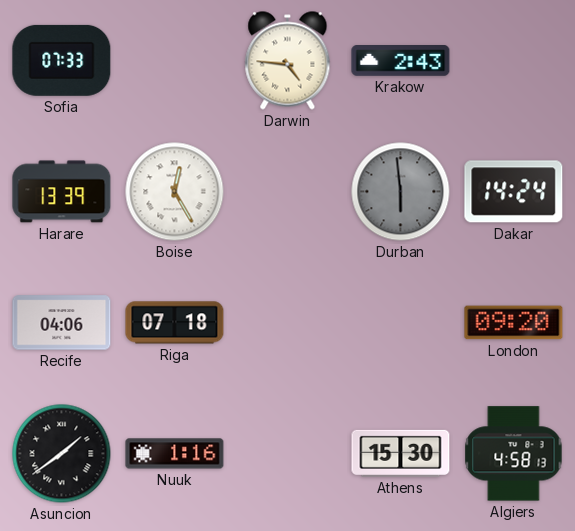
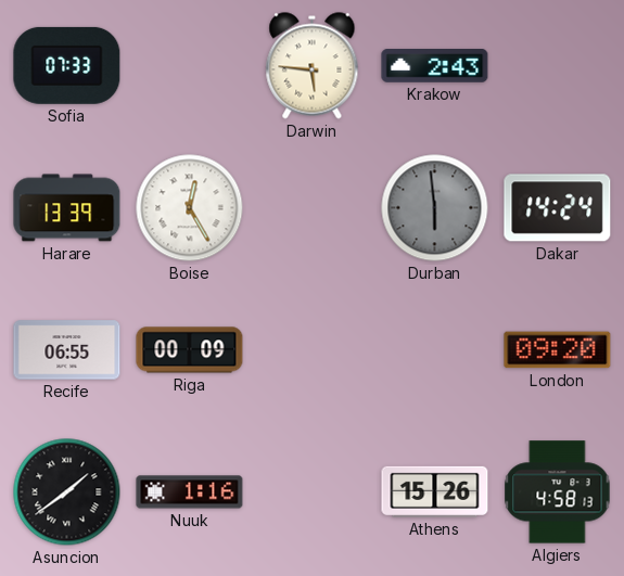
Darwin: 4:46 -> 5:46 (313, 66)
Recife: 04:06 -> 06:55 (67, 350)
Riga: 07:18 -> 00:09 (190, 350)
Athens: 15:30 -> 15:26 (435, 491)
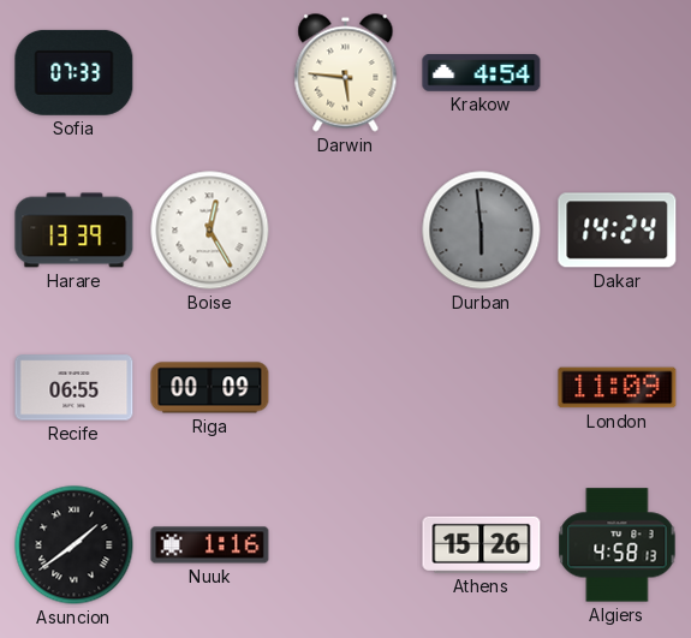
Krakow: 2:43 -> 4:54 (482, 73)
London: 09:20 -> 11:09 (618, 388)
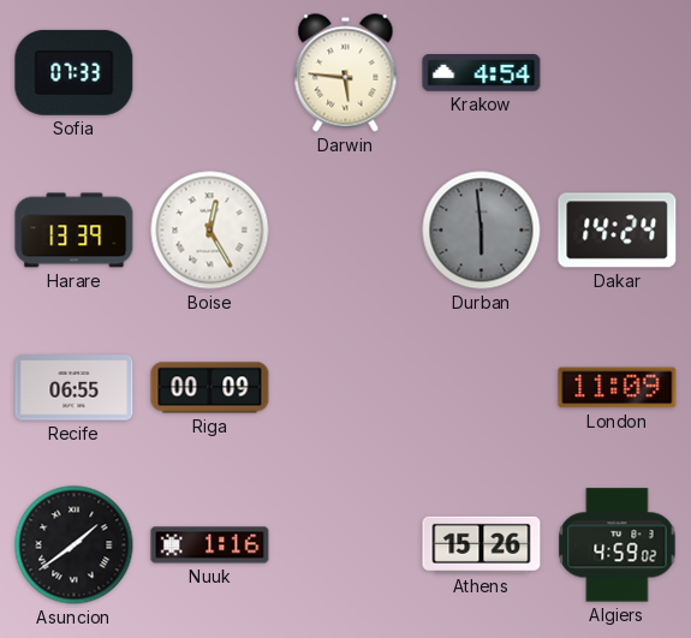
Algiers: 4:58 -> 4:59 (618, 545)
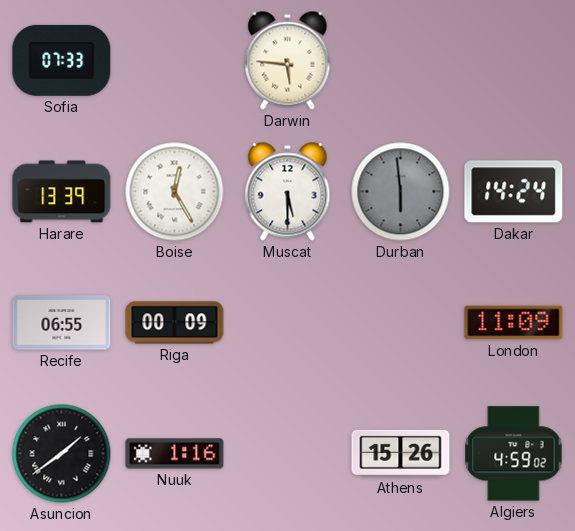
Krakow: 4:54 -> none (482, 73)
Muscat: none -> 5:30 (288, 192)
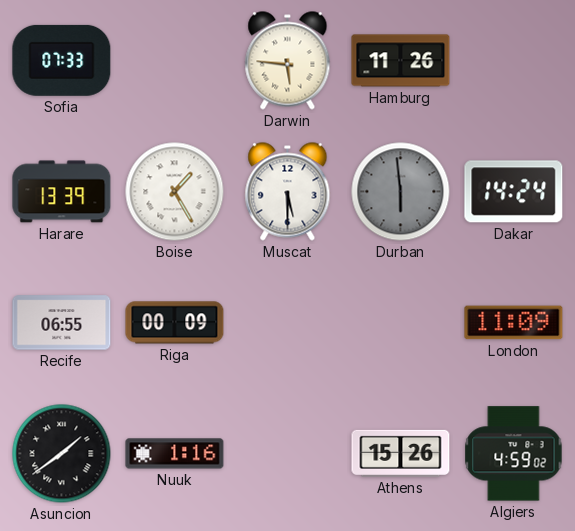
Hamburg: none -> 11:26 (401, 61)
Boise: 12:25 -> 1:25 (175, 192)
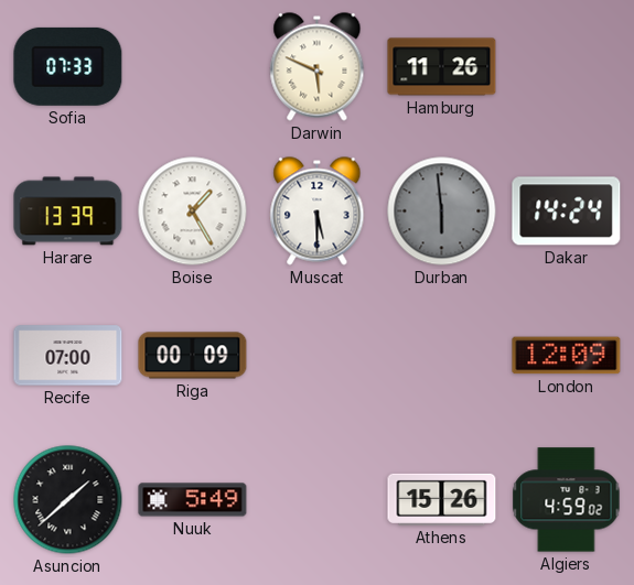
Darwin: 5:46 -> 5:49 (318, 67)
Recife: 06:55 -> 07:00 (68, 356)
London: 11:09 -> 12:09 (567, 356)
Asuncion: 1:39 -> 1:38 (68, 500)
Nuuk: 1:16 -> 5:49 (193, 500)
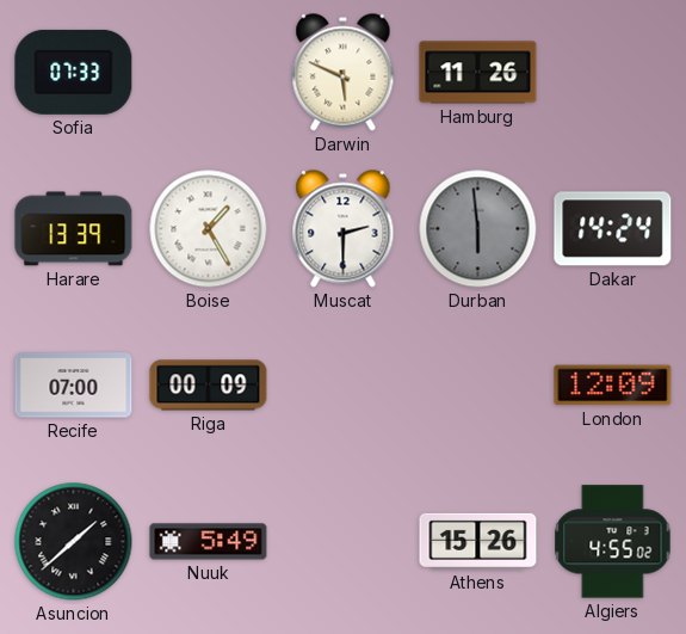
Muscat: 5:30 -> 2:30 (344, 229)
Algiers: 4:59 -> 4:55 (613, 542)
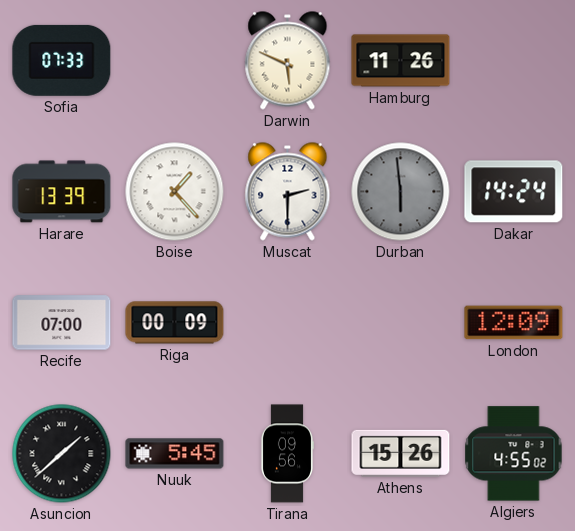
Boise: 1:25 -> 1:23 (175, 192)
Nuuk: 5:49 -> 5:45 (175, 454)
Tirana: none -> 09:56 (286, 454)
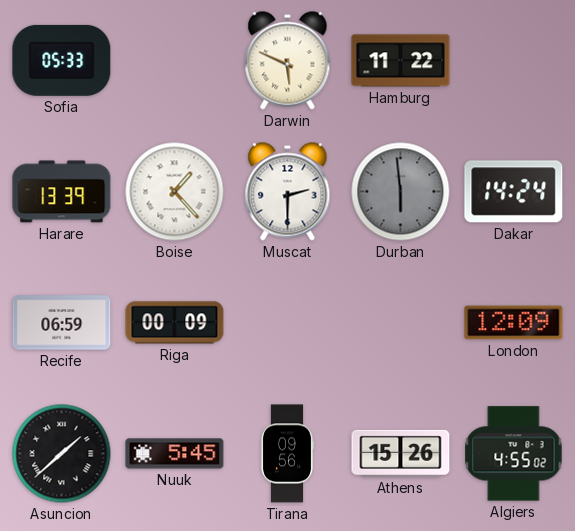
Sofia: 07:33 -> 05:33 (62, 60)
Hamburg: 11:26 -> 11:22 (401, 61)
Recife: 07:00 -> 06:59 (62, 323)
